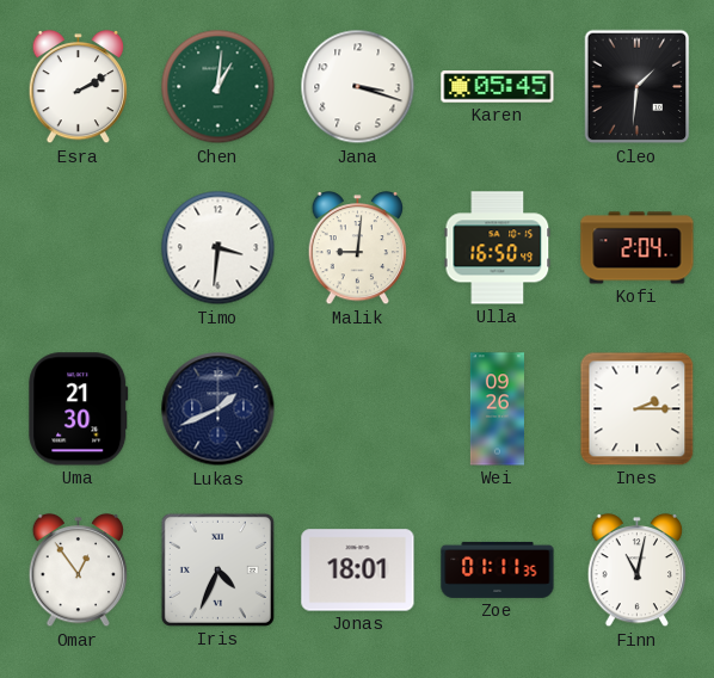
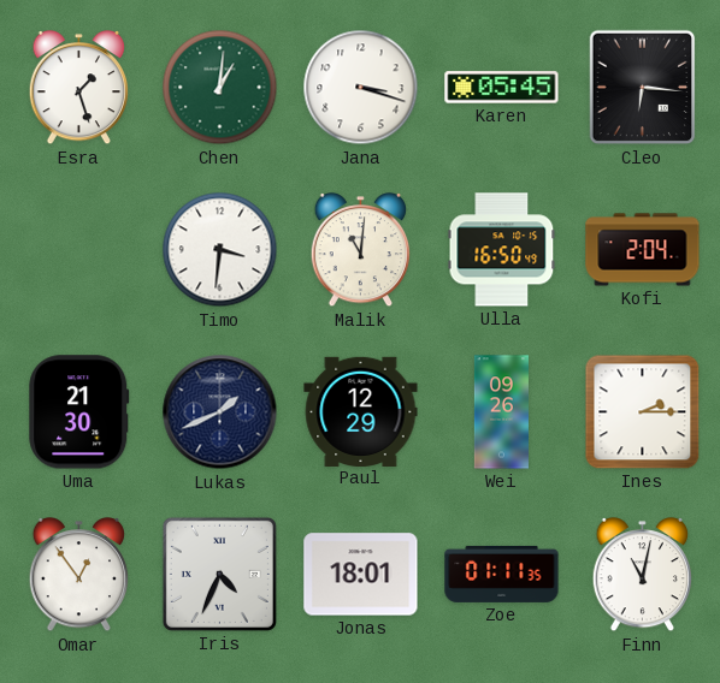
Esra: 2:10 -> 1:27 (79, 89)
Cleo: 1:31 -> 6:16 (643, 88)
Malik: 9:01 -> 11:01 (361, 251)
Paul: none -> 12:29 (361, 411)
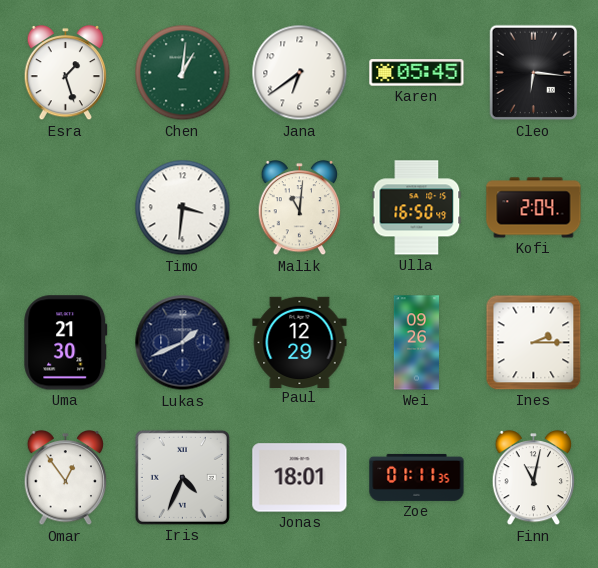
Jana: 3:18 -> 6:39 (300, 73)
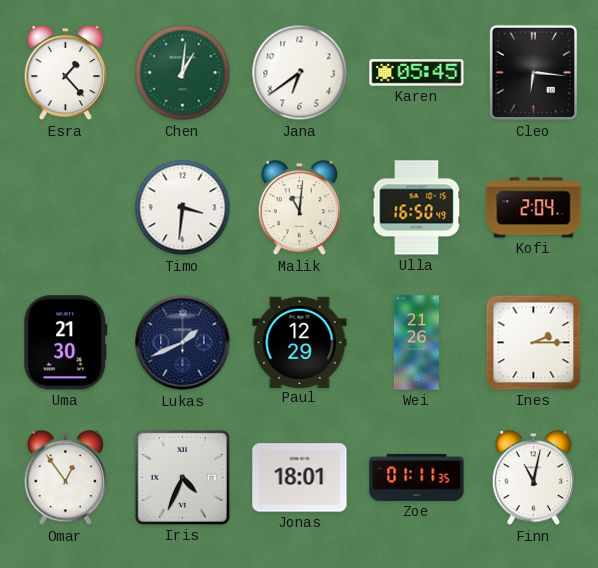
Esra: 1:27 -> 1:23 (66, 74)
Wei: 09:26 -> 21:26 (416, 343)
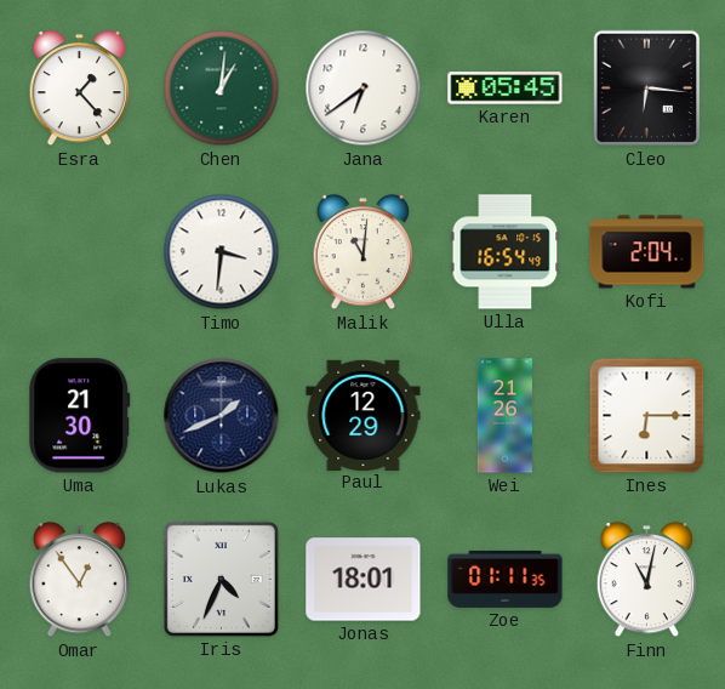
Ulla: 16:50 -> 16:54 (506, 252)
Ines: 2:15 -> 6:15 (647, 416)
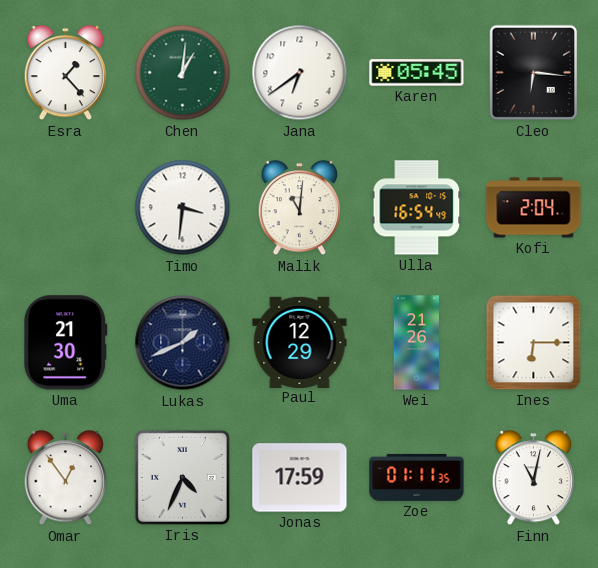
Jonas: 18:01 -> 17:59 (300, 478)
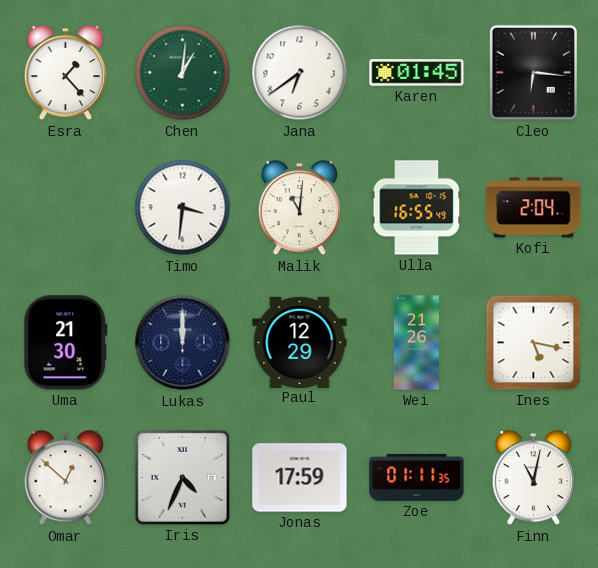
Karen: 05:45 -> 01:45 (417, 73)
Ulla: 16:54 -> 16:55 (417, 208)
Lukas: 1:41 -> 12:00 (183, 343)
Ines: 6:15 -> 5:17 (534, 343)
Omar: 12:54 -> 12:52 (66, 479)
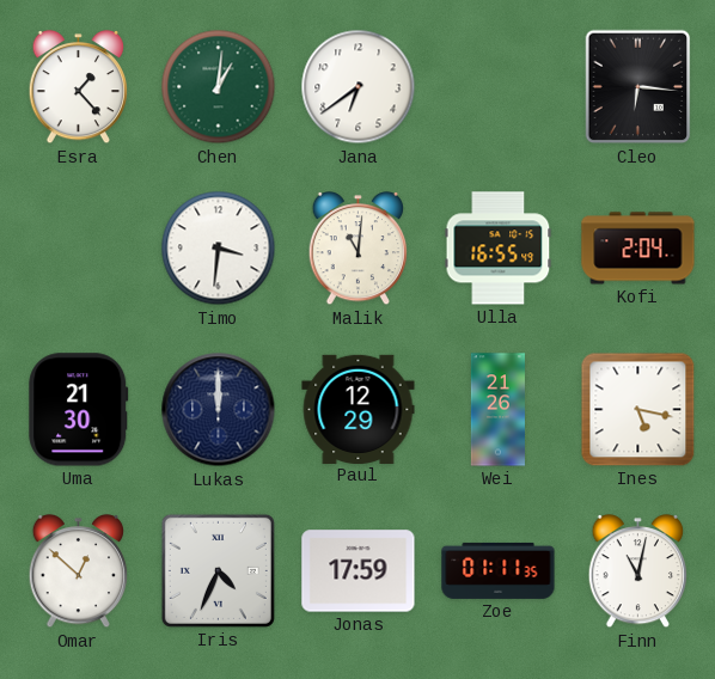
Karen: 01:45 -> none (417, 73)
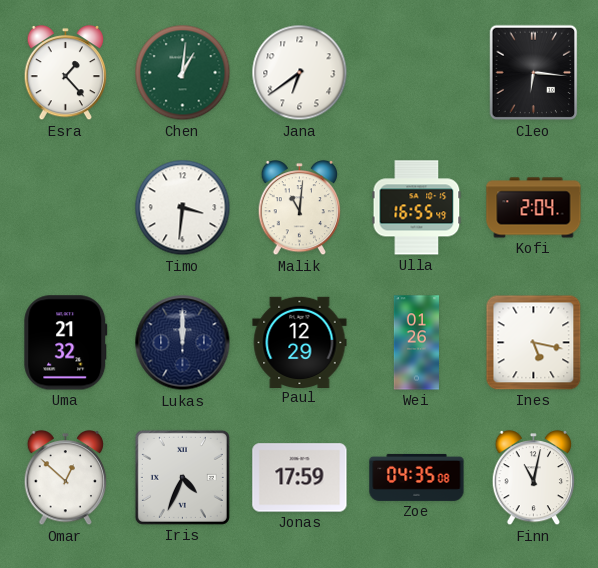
Uma: 21:30 -> 21:32 (66, 343)
Wei: 21:26 -> 01:26 (416, 343)
Zoe: 01:11 -> 04:35 (417, 477)
